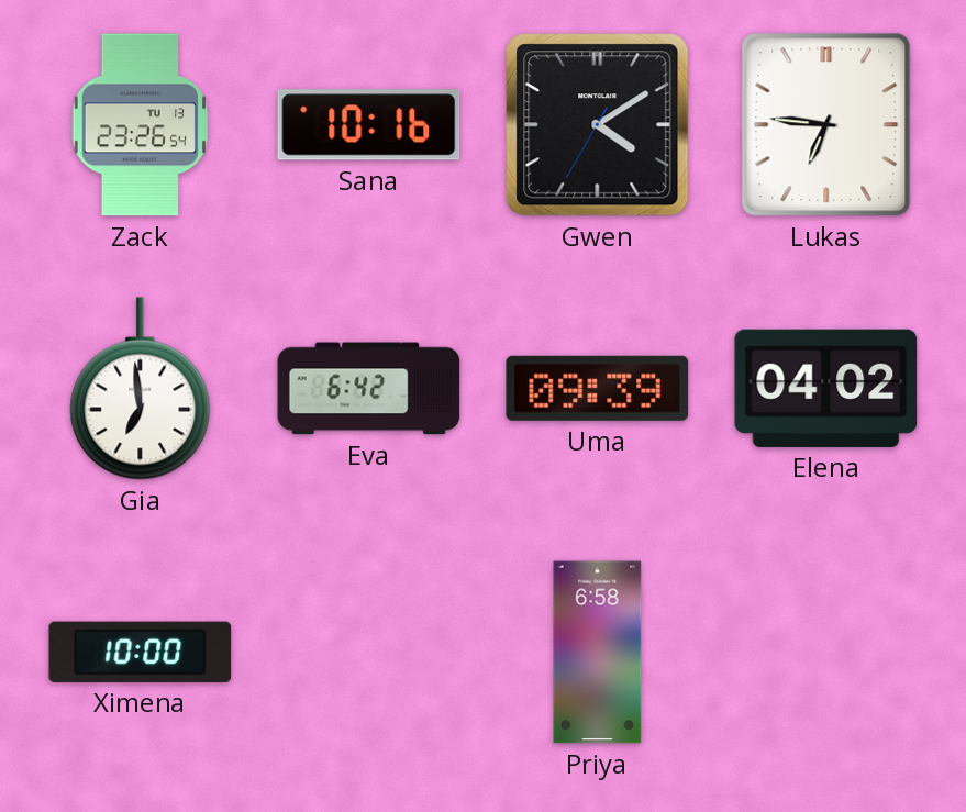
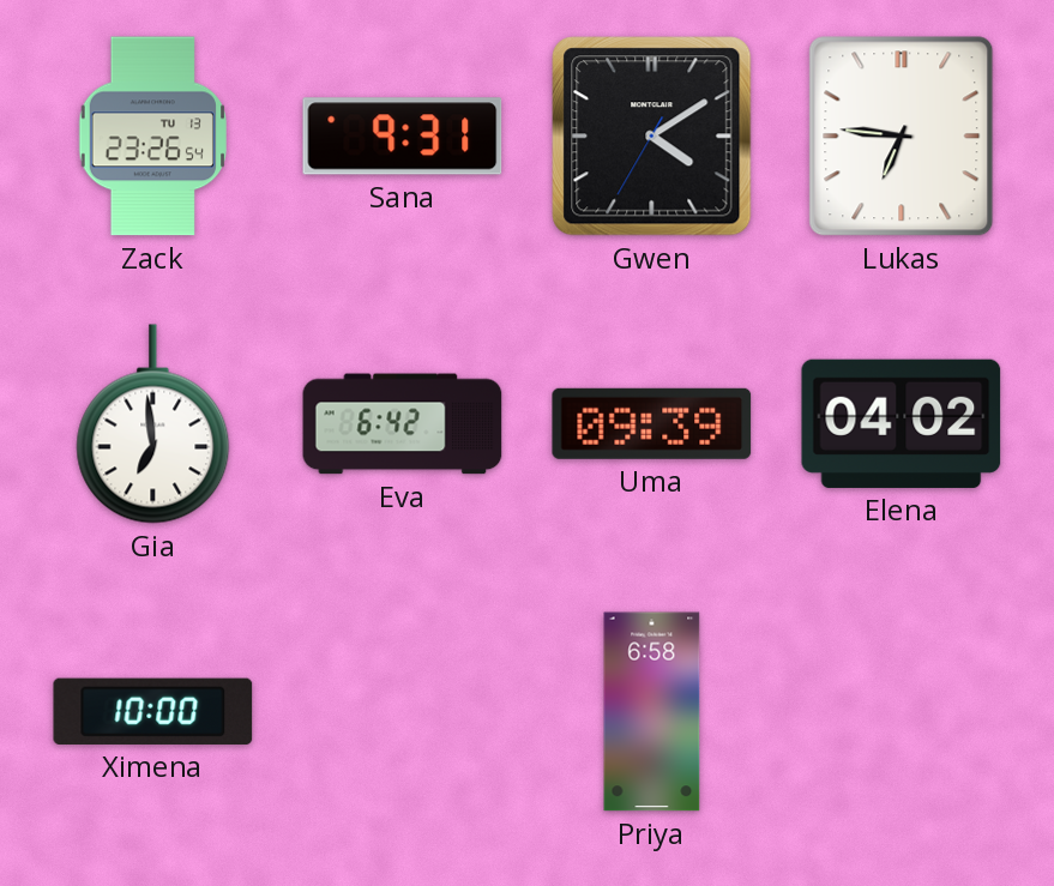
Sana: 10:16 -> 9:31 (403, 137)
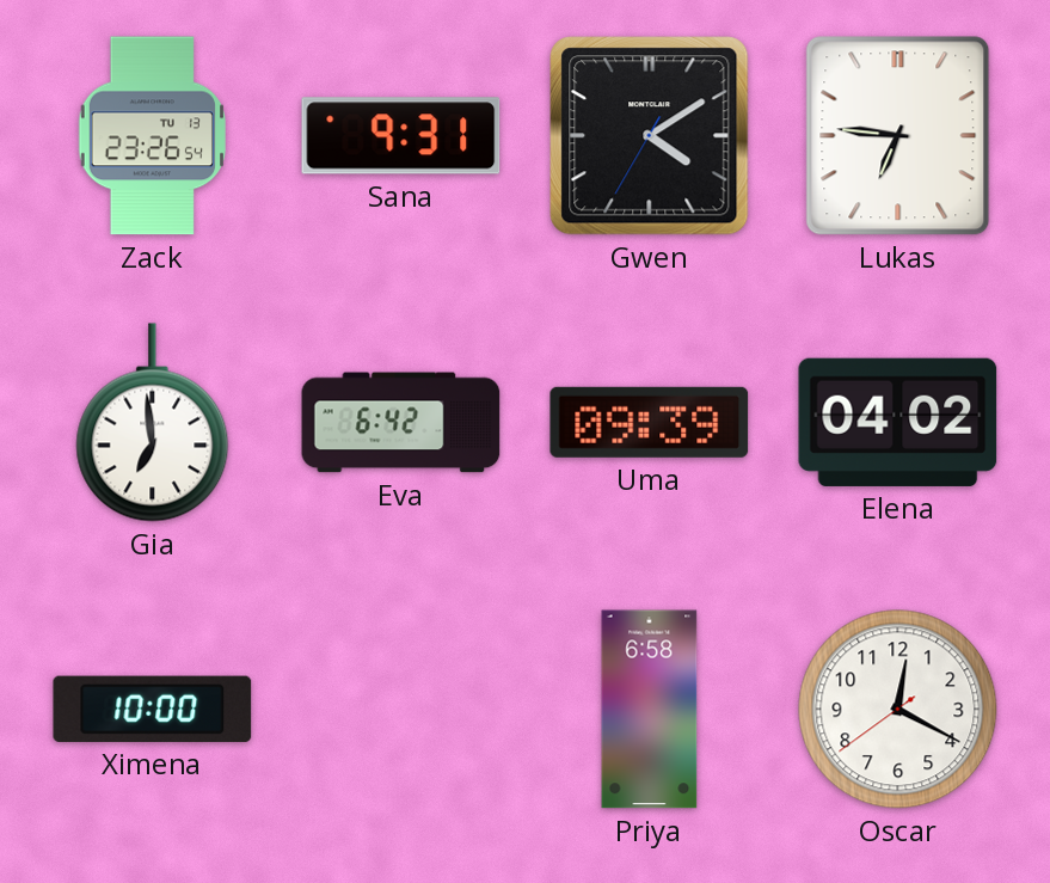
Oscar: none -> 12:19 (898, 710)
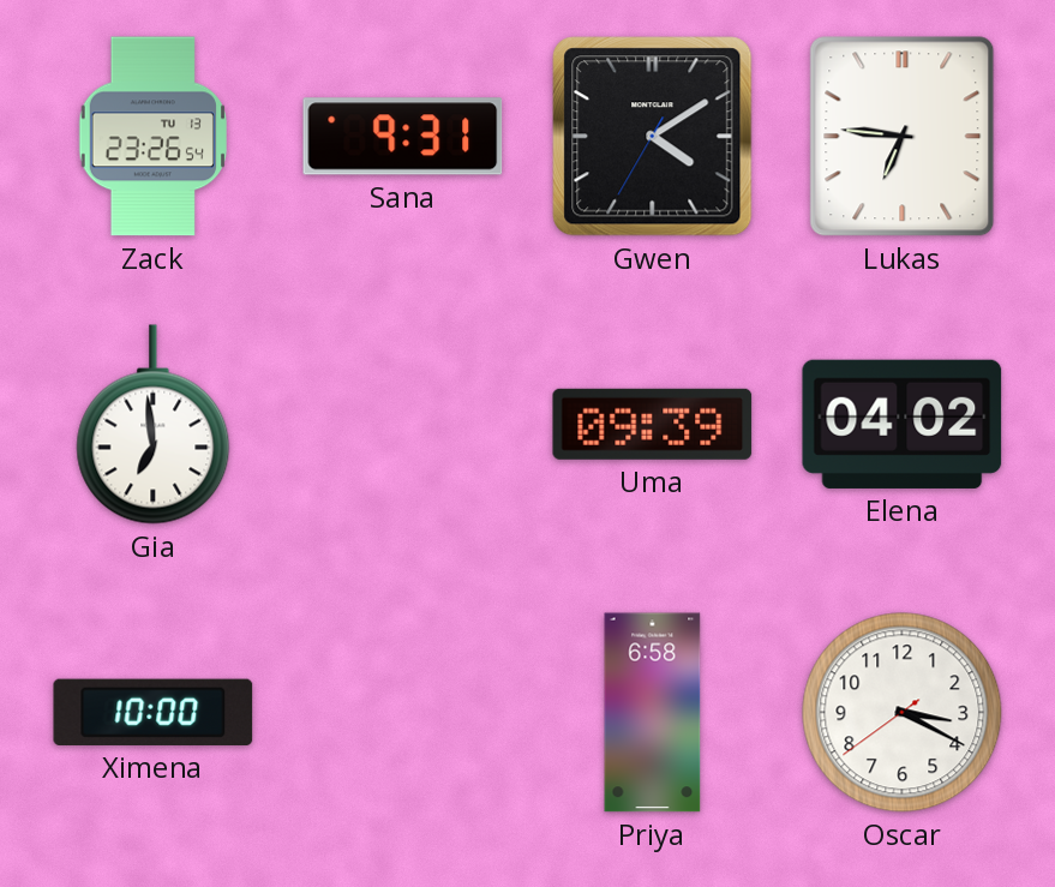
Eva: 6:42 -> none (401, 423)
Oscar: 12:19 -> 3:19 (903, 713)
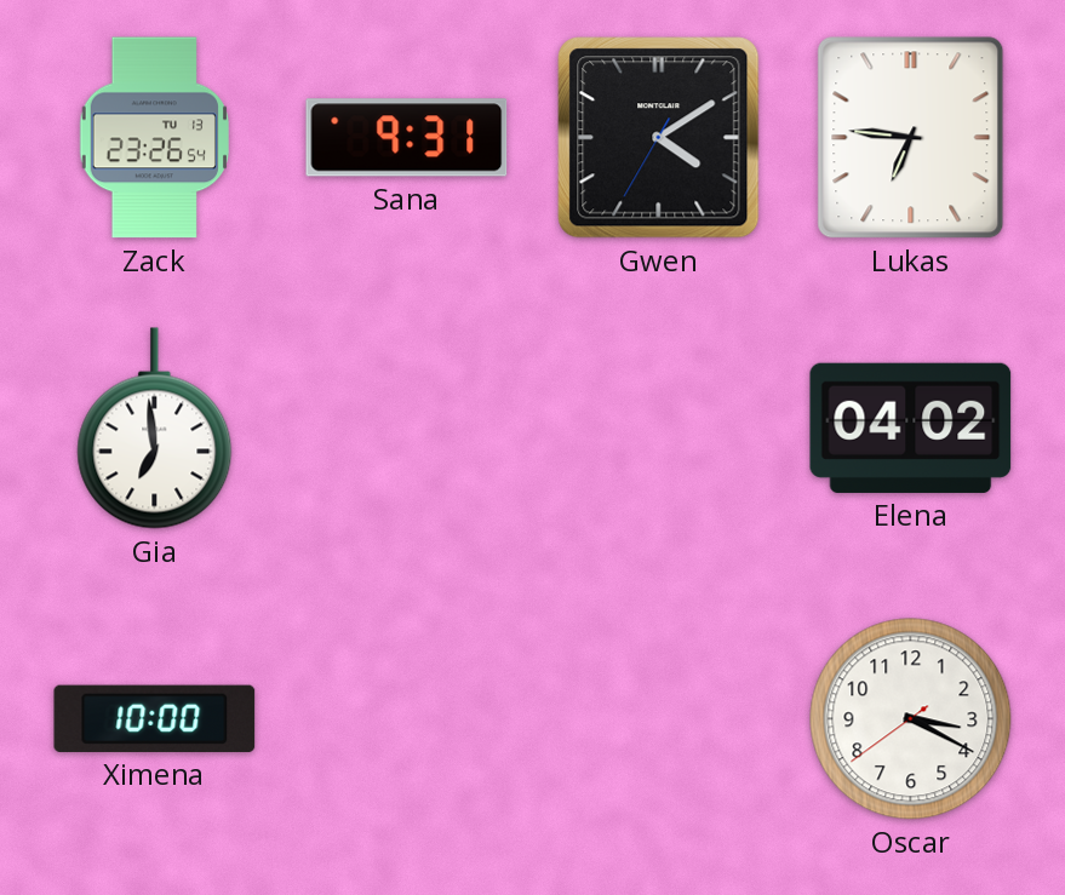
Uma: 09:39 -> none (653, 424)
Priya: 6:58 -> none (653, 713)
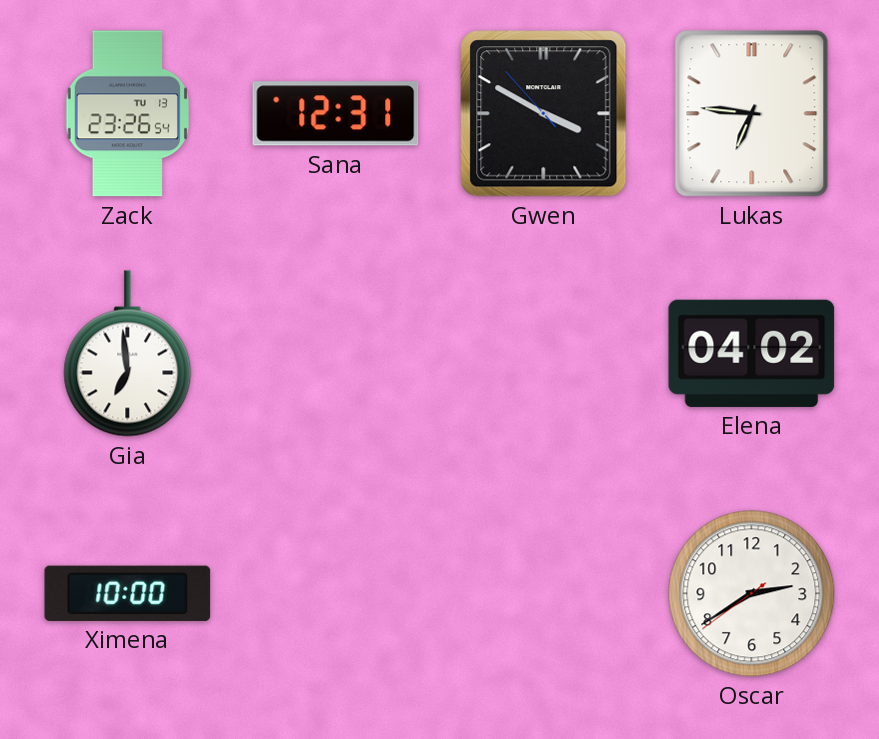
Sana: 9:31 -> 12:31 (336, 114)
Gwen: 4:09 -> 3:49 (544, 114)
Oscar: 3:19 -> 2:39 (752, 594)
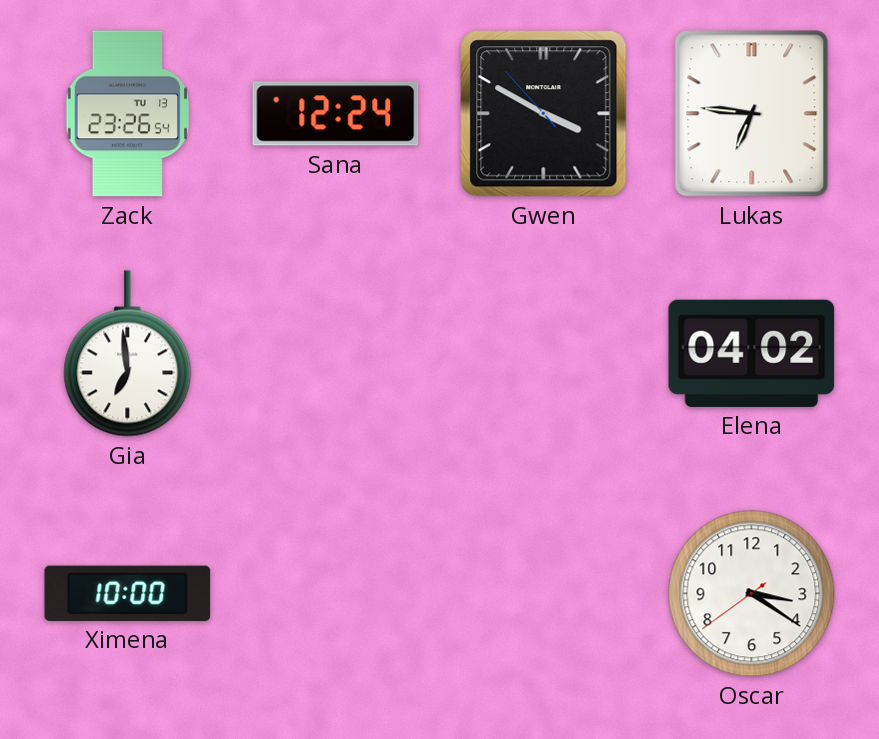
Sana: 12:31 -> 12:24 (336, 114)
Oscar: 2:39 -> 3:20 (752, 594)
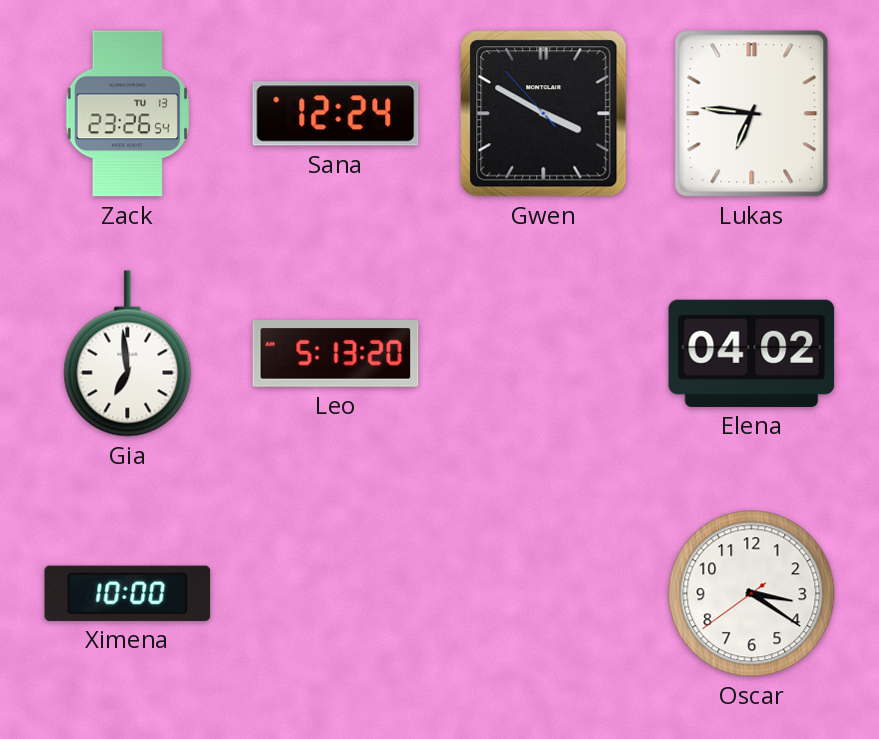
Leo: none -> 5:13 (336, 354)
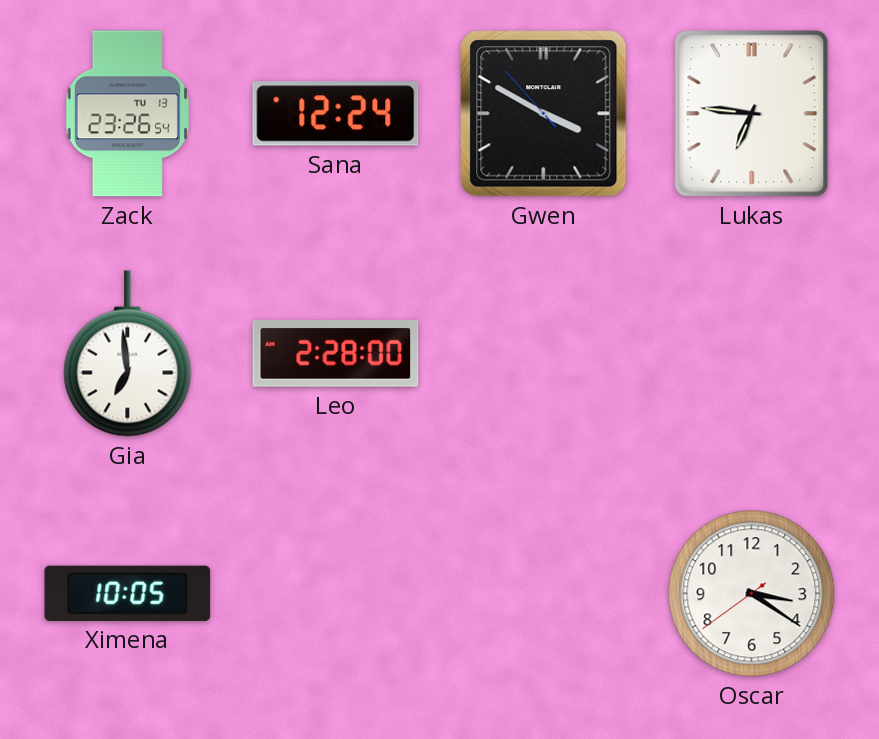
Leo: 5:13 -> 2:28 (336, 354)
Elena: 04:02 -> none (752, 353)
Ximena: 10:00 -> 10:05 (128, 593)
